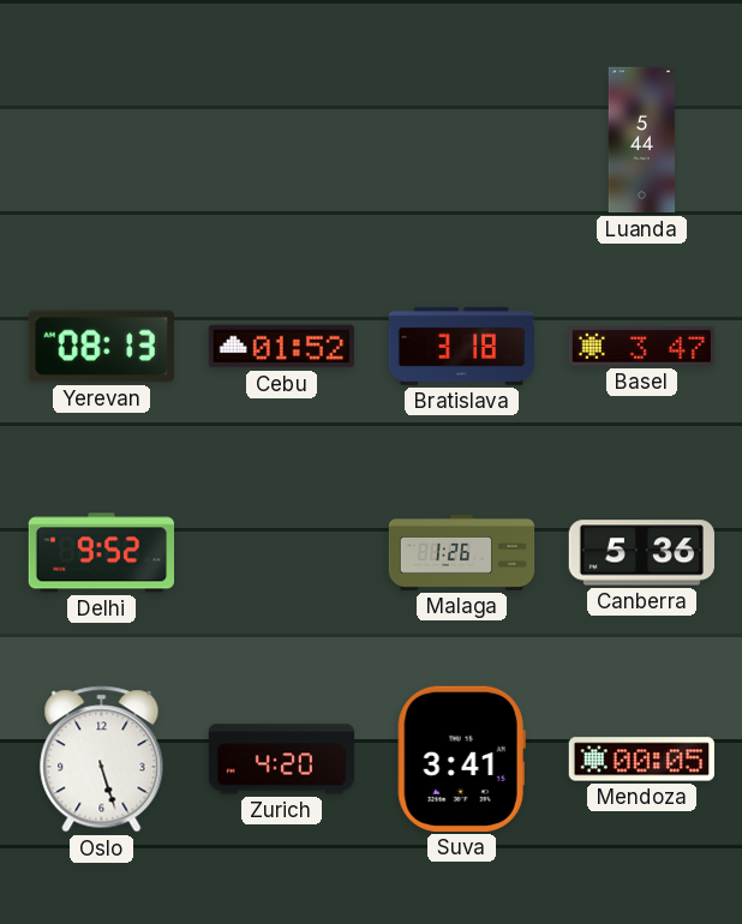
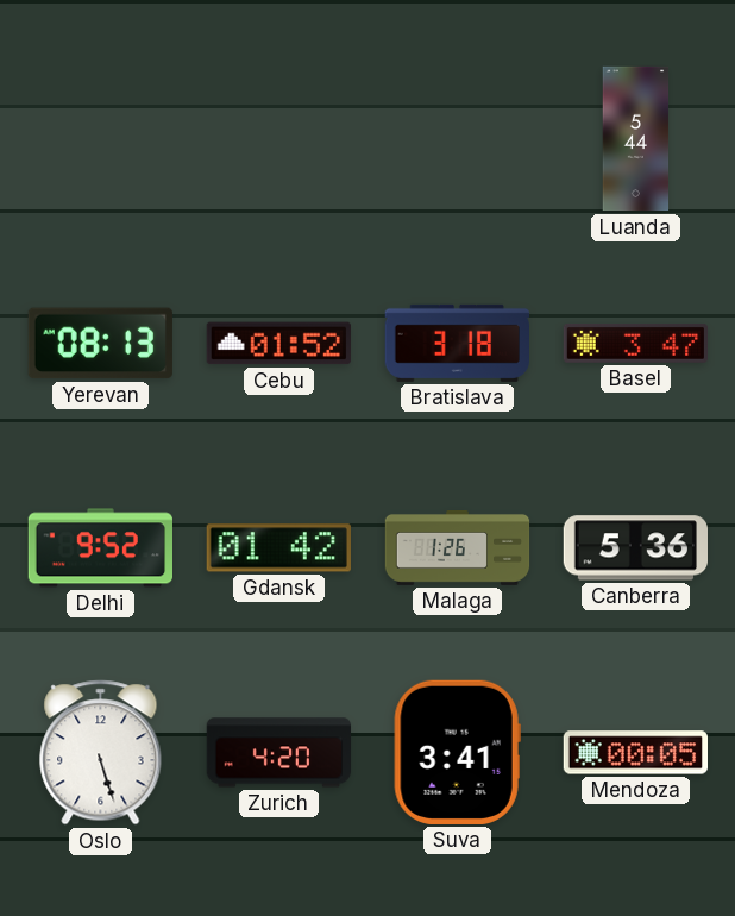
Gdansk: none -> 01:42 (278, 548)
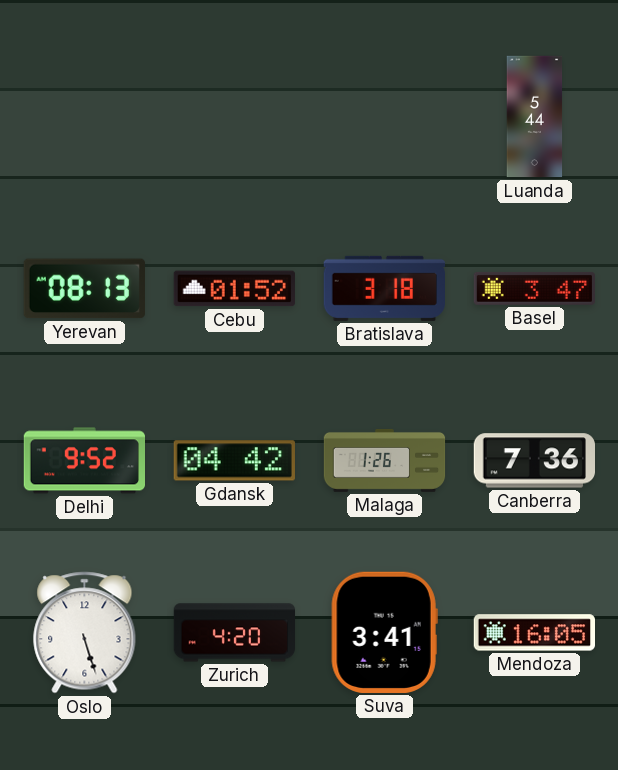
Gdansk: 01:42 -> 04:42 (234, 461)
Canberra: 5:36 -> 7:36 (534, 461)
Mendoza: 00:05 -> 16:05 (534, 633)
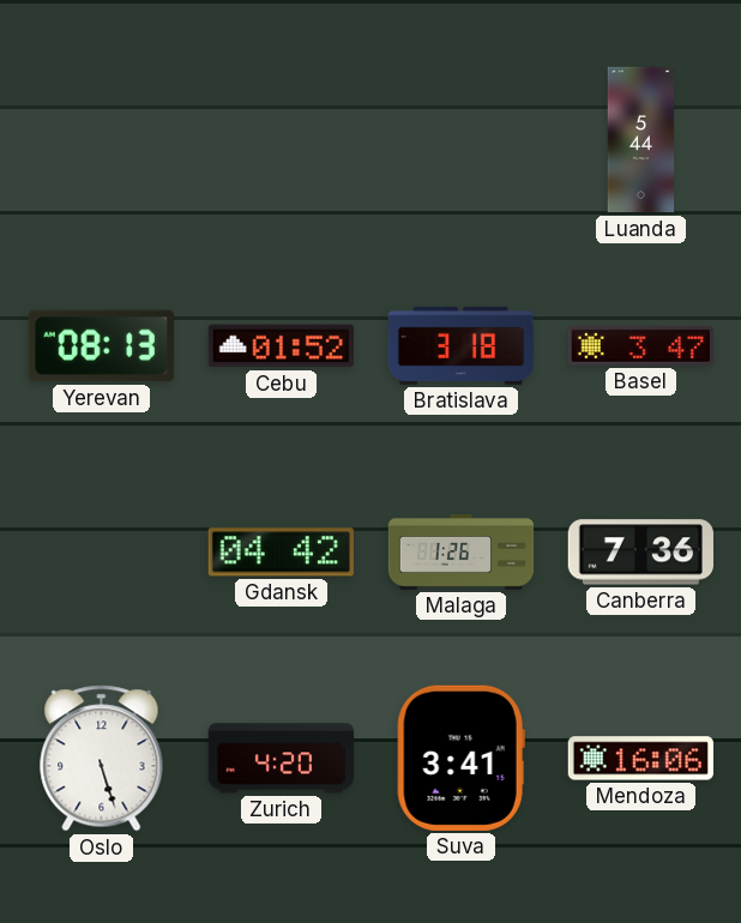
Delhi: 9:52 -> none (84, 461)
Mendoza: 16:05 -> 16:06 (640, 759)
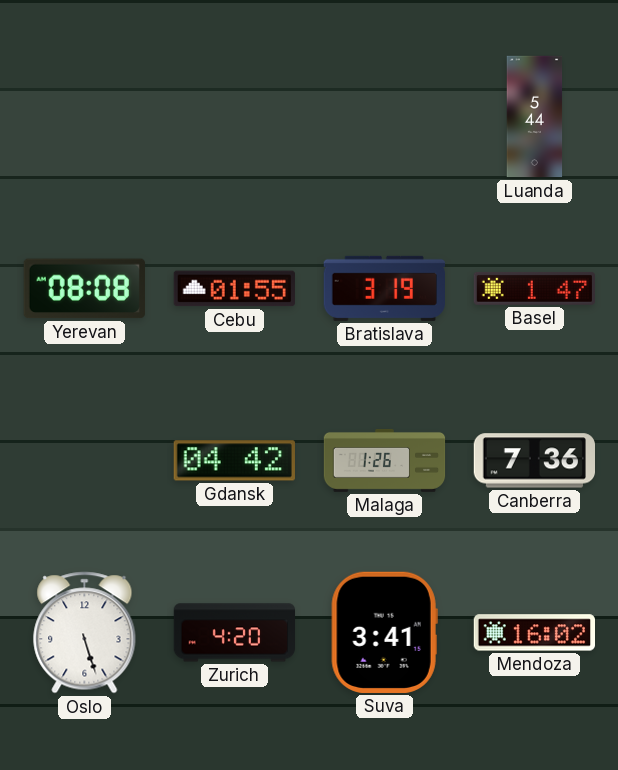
Yerevan: 08:13 -> 08:08 (84, 289)
Cebu: 01:52 -> 01:55 (234, 289)
Bratislava: 3:18 -> 3:19 (384, 288)
Basel: 3:47 -> 1:47 (534, 288)
Mendoza: 16:06 -> 16:02 (534, 633)
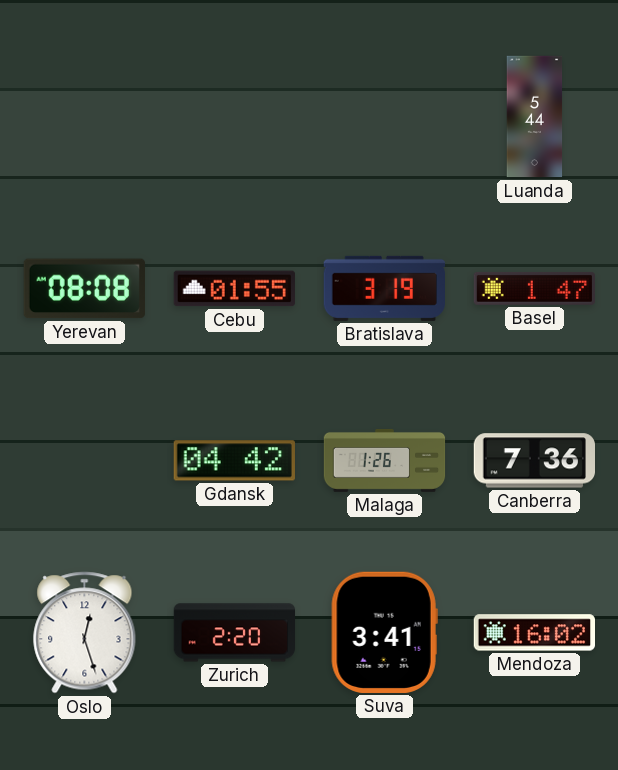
Oslo: 5:27 -> 12:27 (85, 633)
Zurich: 4:20 -> 2:20 (235, 633)
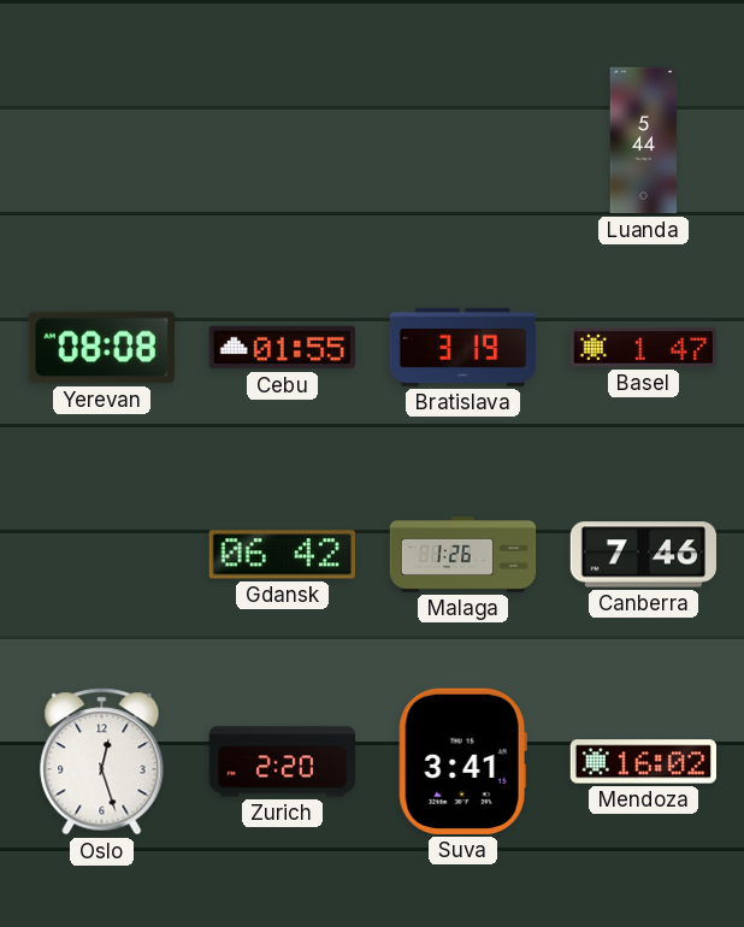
Gdansk: 04:42 -> 06:42 (282, 555)
Canberra: 7:36 -> 7:46 (643, 555)
